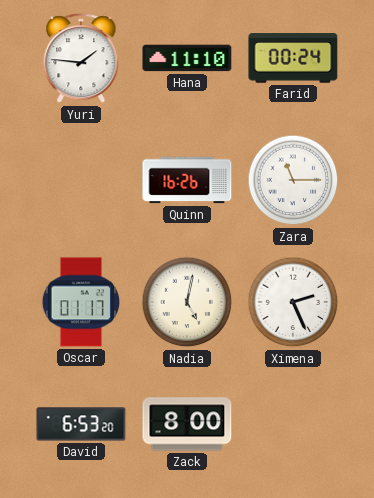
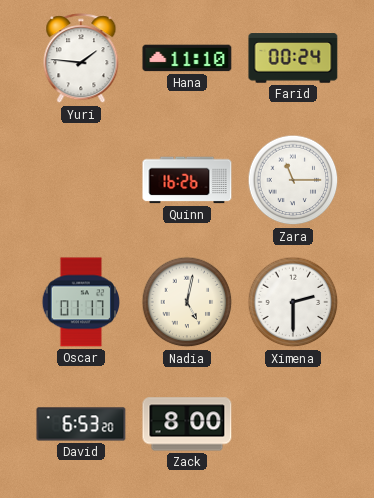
Ximena: 2:26 -> 2:30 (293, 302)
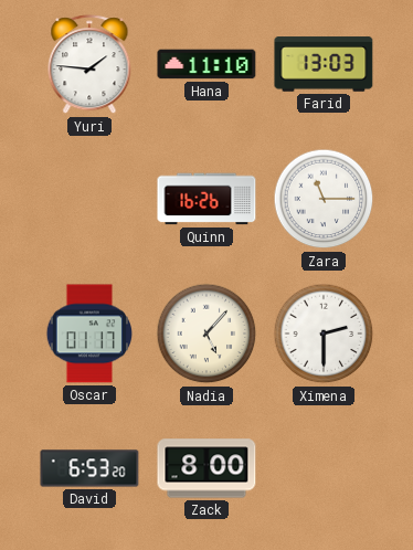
Farid: 00:24 -> 13:03 (324, 64)
Nadia: 5:02 -> 5:07 (206, 334)
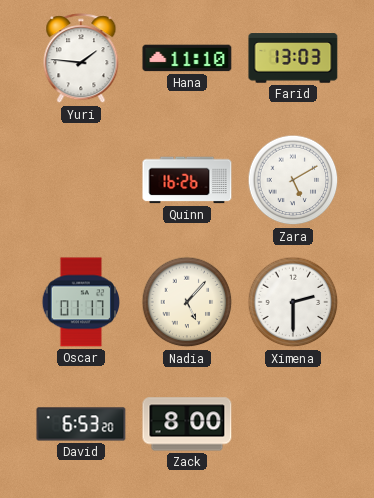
Zara: 11:15 -> 5:10 (293, 180)
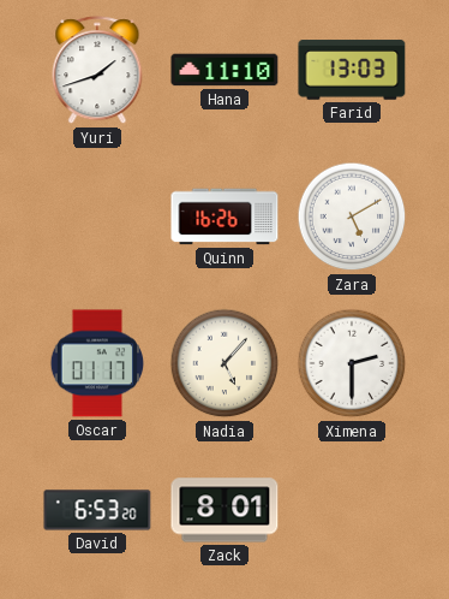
Yuri: 1:46 -> 1:42 (97, 71)
Zack: 8:00 -> 8:01 (224, 510)
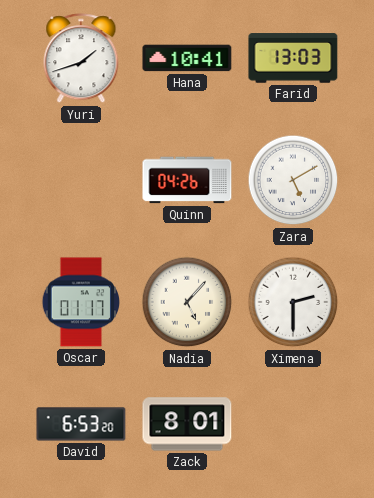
Hana: 11:10 -> 10:41 (187, 58)
Quinn: 16:26 -> 04:26 (187, 180)
